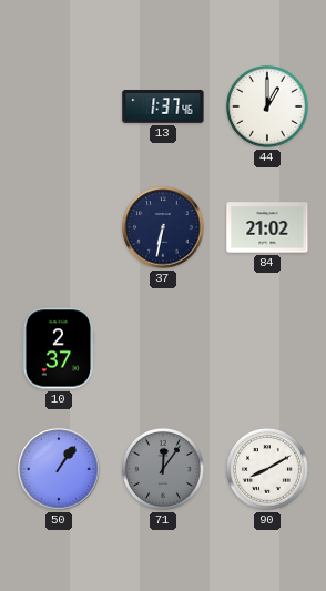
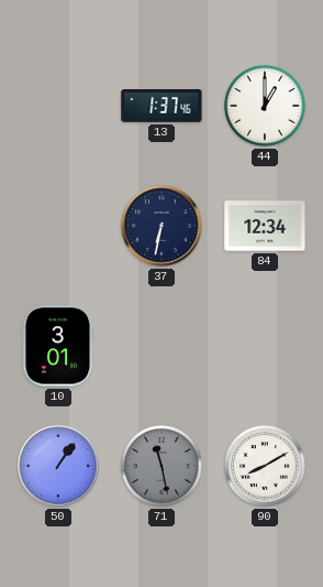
84: 21:02 -> 12:34 (265, 226)
10: 2:37 -> 3:01 (58, 346)
71: 12:06 -> 11:28 (163, 467)
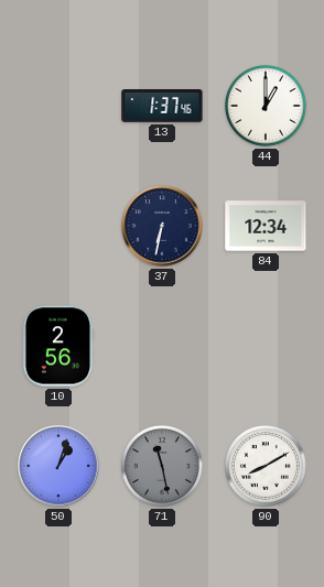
10: 3:01 -> 2:56 (58, 346)
50: 1:06 -> 1:03 (58, 466)
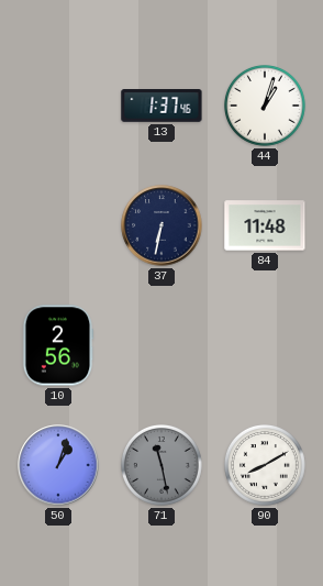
44: 1:00 -> 1:03 (266, 107)
84: 12:34 -> 11:48 (265, 225)
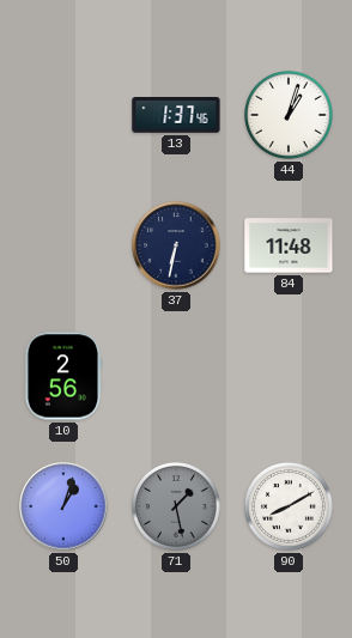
71: 11:28 -> 1:28 (177, 508)
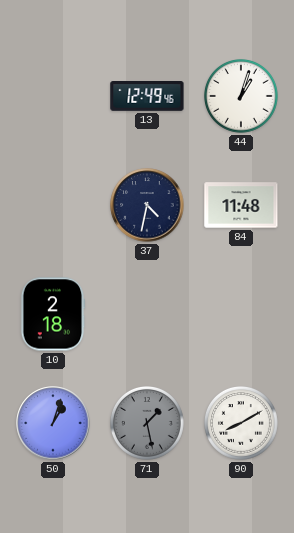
13: 1:37 -> 12:49 (147, 97)
37: 6:32 -> 4:32 (147, 205)
10: 2:56 -> 2:18 (53, 314)
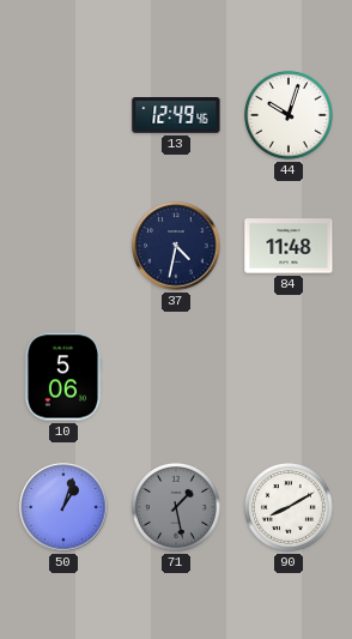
44: 1:03 -> 10:03 (290, 116)
10: 2:18 -> 5:06 (63, 376)
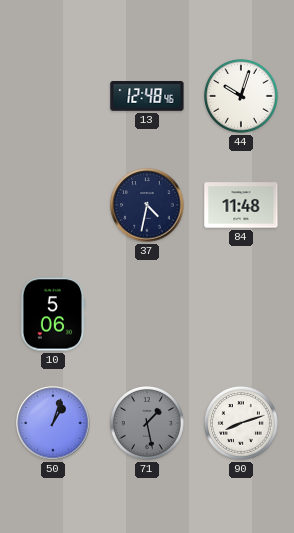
13: 12:49 -> 12:48 (147, 97)
90: 8:10 -> 8:12 (242, 424)
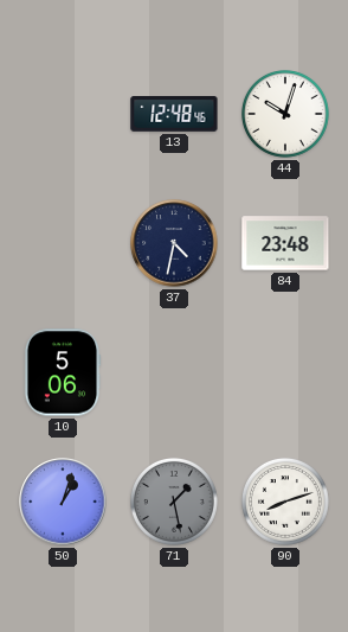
84: 11:48 -> 23:48 (285, 243)
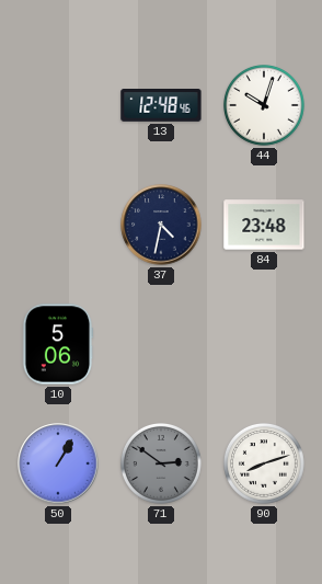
50: 1:03 -> 1:05 (58, 463)
71: 1:28 -> 2:51 (162, 465)
